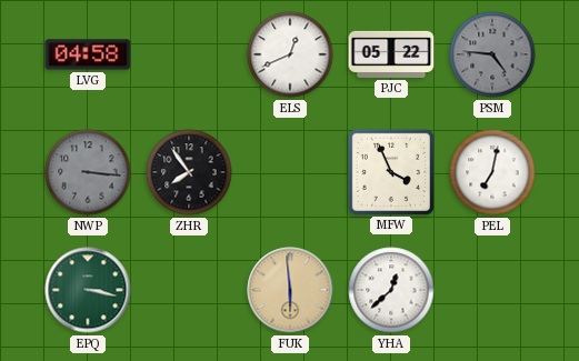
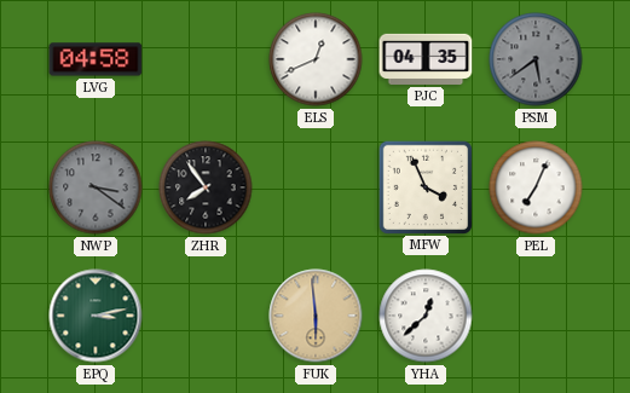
PJC: 05:22 -> 04:35 (426, 59)
PSM: 4:46 -> 5:39 (536, 59)
NWP: 3:16 -> 3:21 (96, 187)
PEL: 7:02 -> 7:04 (536, 187)
EPQ: 3:17 -> 3:13 (96, 316)
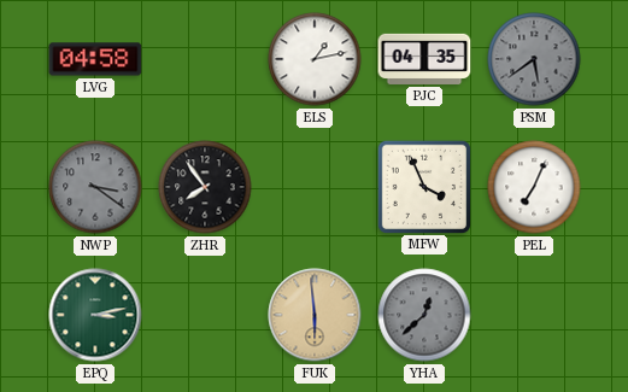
ELS: 12:41 -> 1:13 (315, 59)
YHA dial: white -> grey (424, 315)
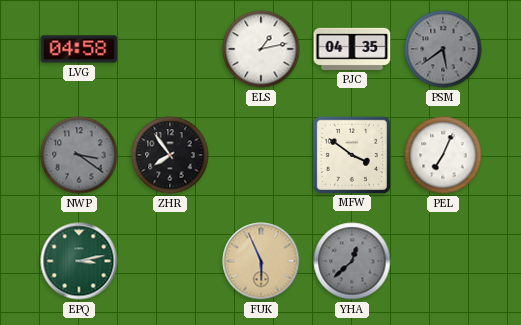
MFW: 3:56 -> 3:51 (351, 154)
FUK: 5:59 -> 5:56 (261, 261)
